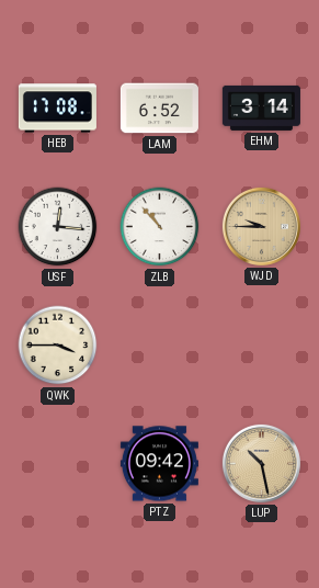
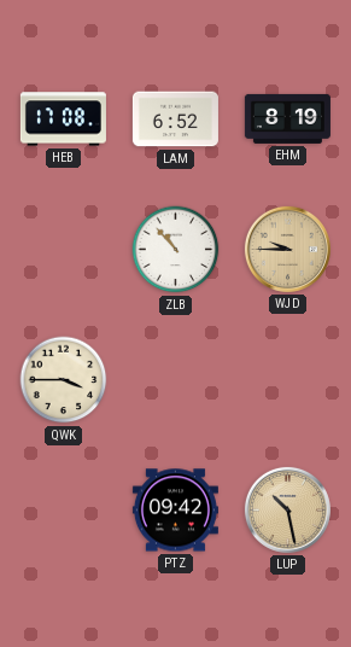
EHM: 3:14 -> 8:19 (287, 118)
USF: 12:16 -> none (58, 227)
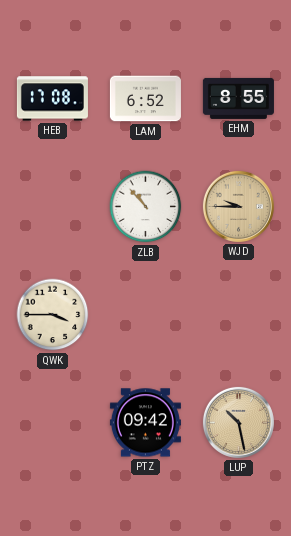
EHM: 8:19 -> 8:55 (238, 98)
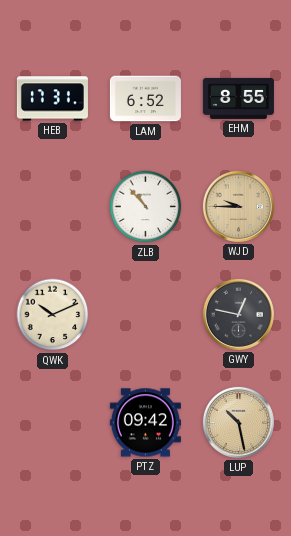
HEB: 17:08 -> 17:31 (52, 99)
QWK: 3:45 -> 10:11 (53, 315)
GWY: none -> 12:47 (238, 314)
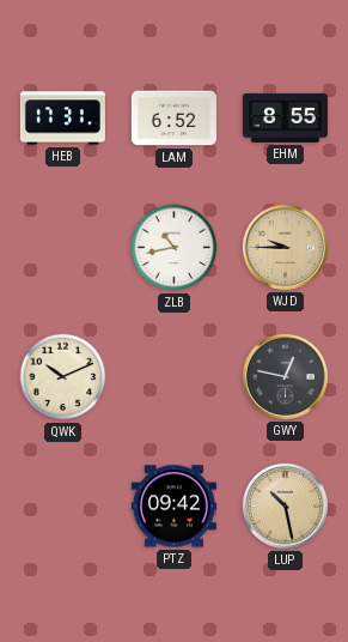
ZLB: 10:53 -> 10:43 (175, 248)
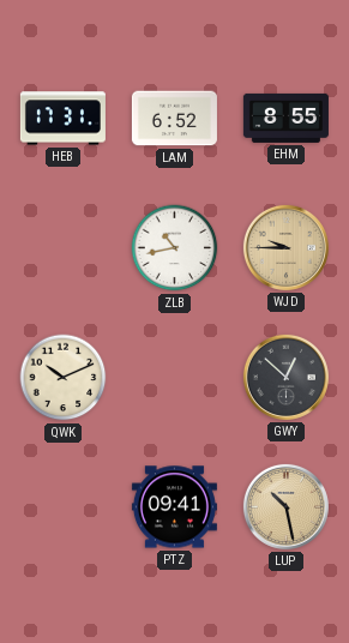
GWY: 12:47 -> 12:52 (285, 377)
PTZ: 09:42 -> 09:41 (174, 507)
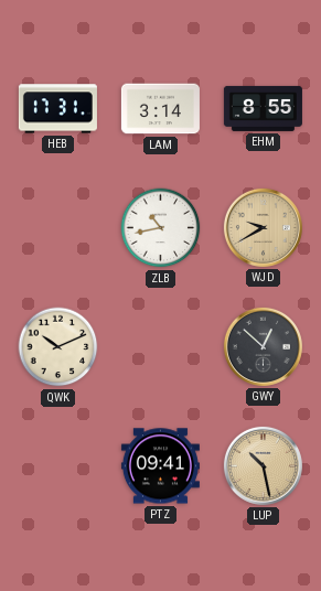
LAM: 6:52 -> 3:14 (160, 109)
WJD: 9:45 -> 9:40 (263, 227)
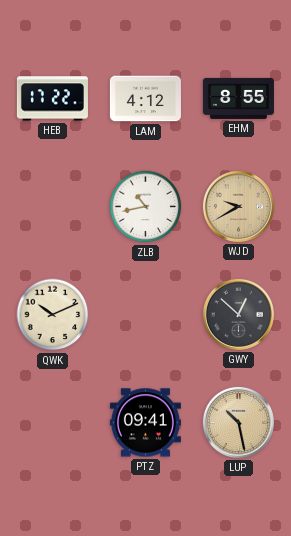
HEB: 17:31 -> 17:22 (52, 99)
LAM: 3:14 -> 4:12 (145, 99)
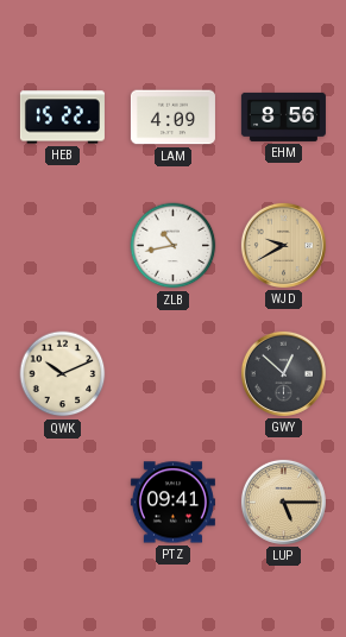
HEB: 17:22 -> 15:22 (62, 118)
LAM: 4:12 -> 4:09 (172, 118)
EHM: 8:55 -> 8:56 (283, 116)
LUP: 10:28 -> 5:15 (283, 502)
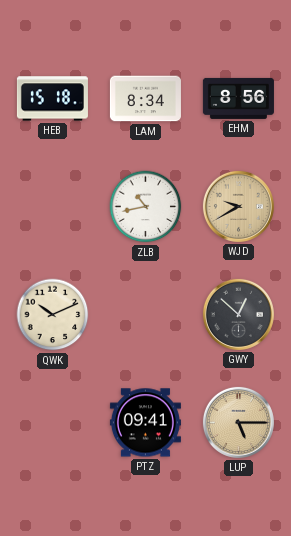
HEB: 15:22 -> 15:18 (52, 99)
LAM: 4:09 -> 8:34 (145, 99)
